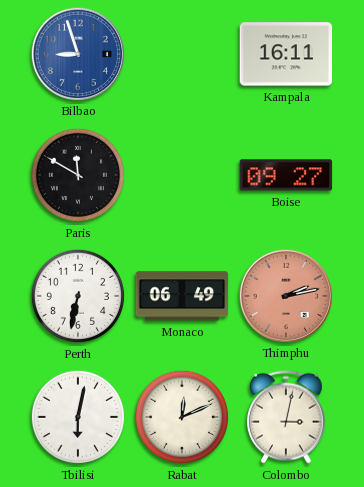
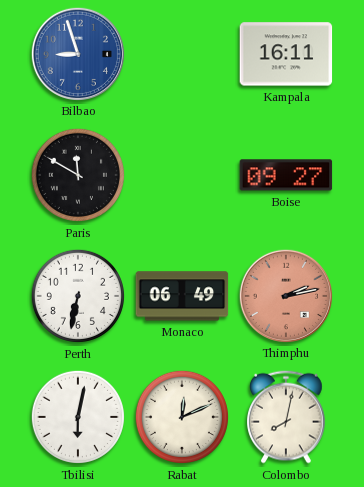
Colombo: 3:02 -> 8:02 (287, 417)
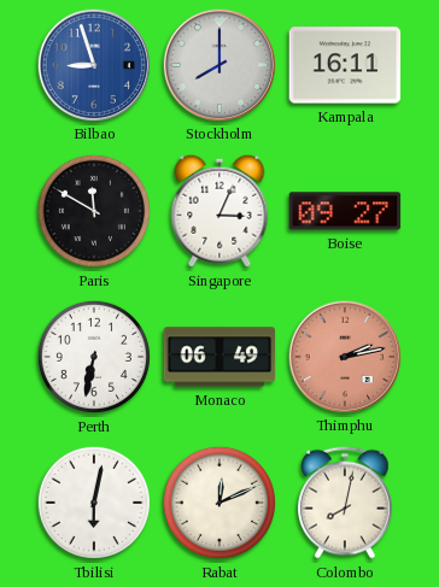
Stockholm: none -> 8:00 (218, 64)
Singapore: none -> 3:04 (219, 211)
